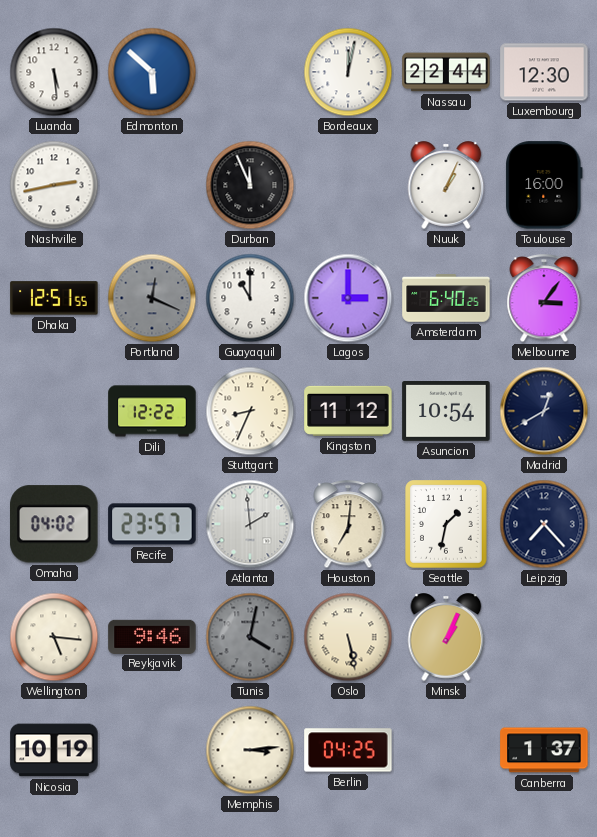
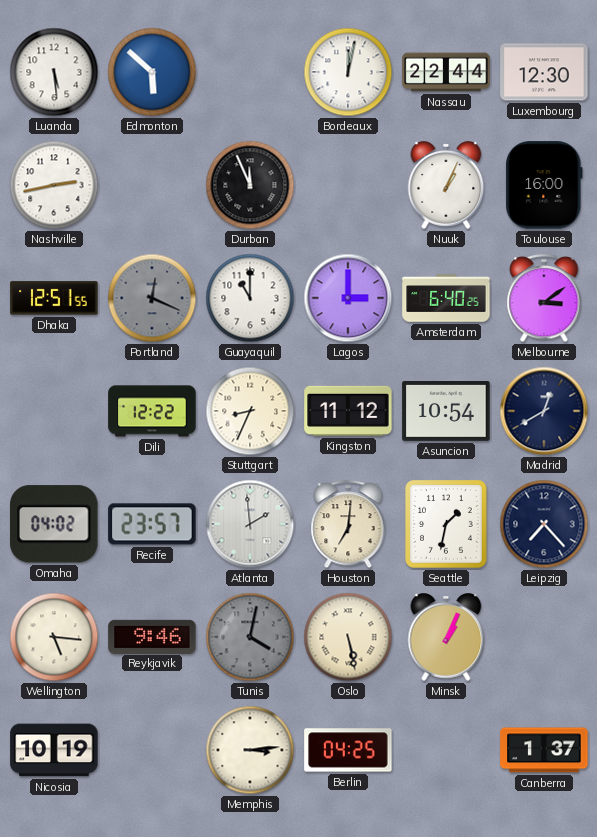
Melbourne: 3:06 -> 3:09 (544, 299)
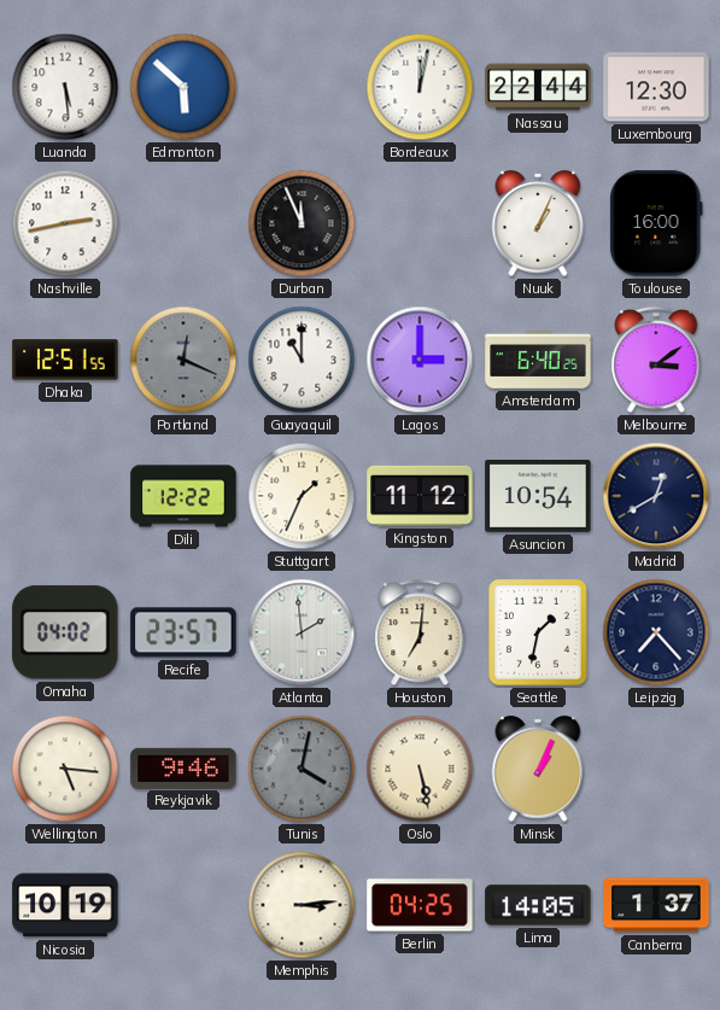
Stuttgart: 8:34 -> 1:34 (302, 496)
Lima: none -> 14:05 (538, 905)
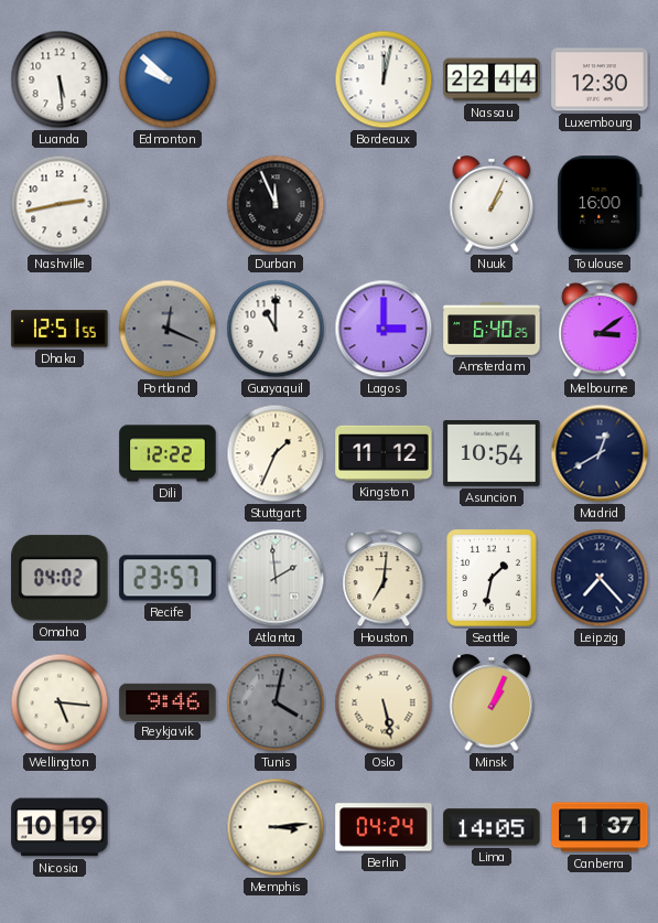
Edmonton: 5:52 -> 9:52 (168, 79)
Berlin: 04:25 -> 04:24 (384, 827)
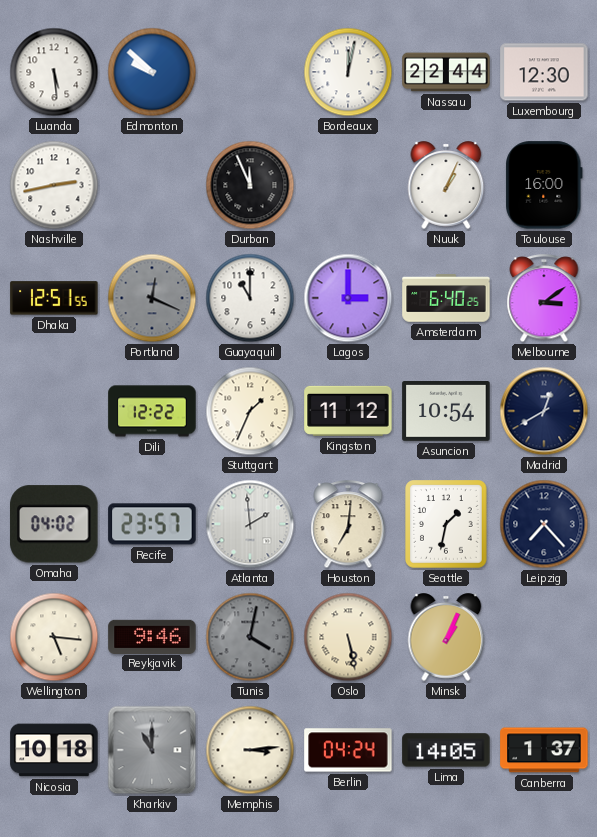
Nicosia: 10:19 -> 10:18 (54, 750)
Kharkiv: none -> 11:00 (152, 750)
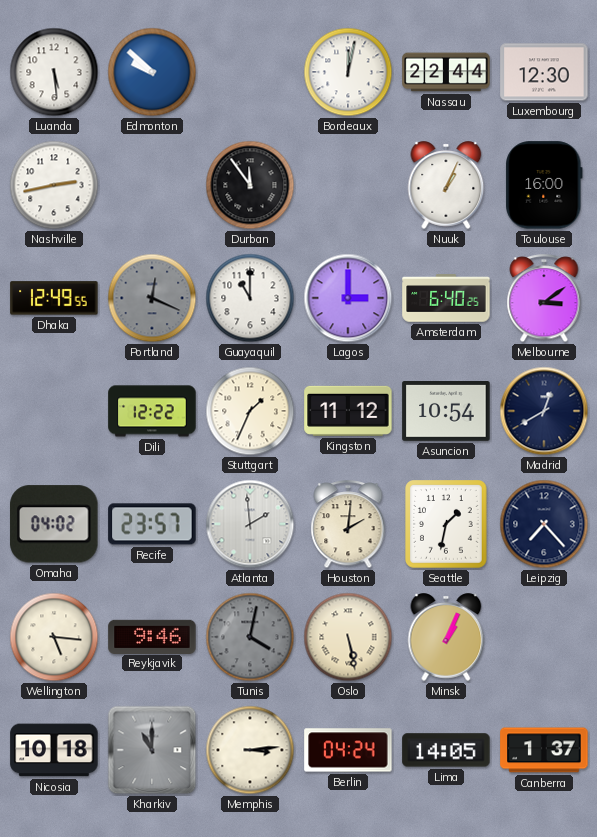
Durban: 11:56 -> 11:54 (250, 185)
Dhaka: 12:51 -> 12:49 (54, 298)
Houston: 7:01 -> 2:01 (348, 525)
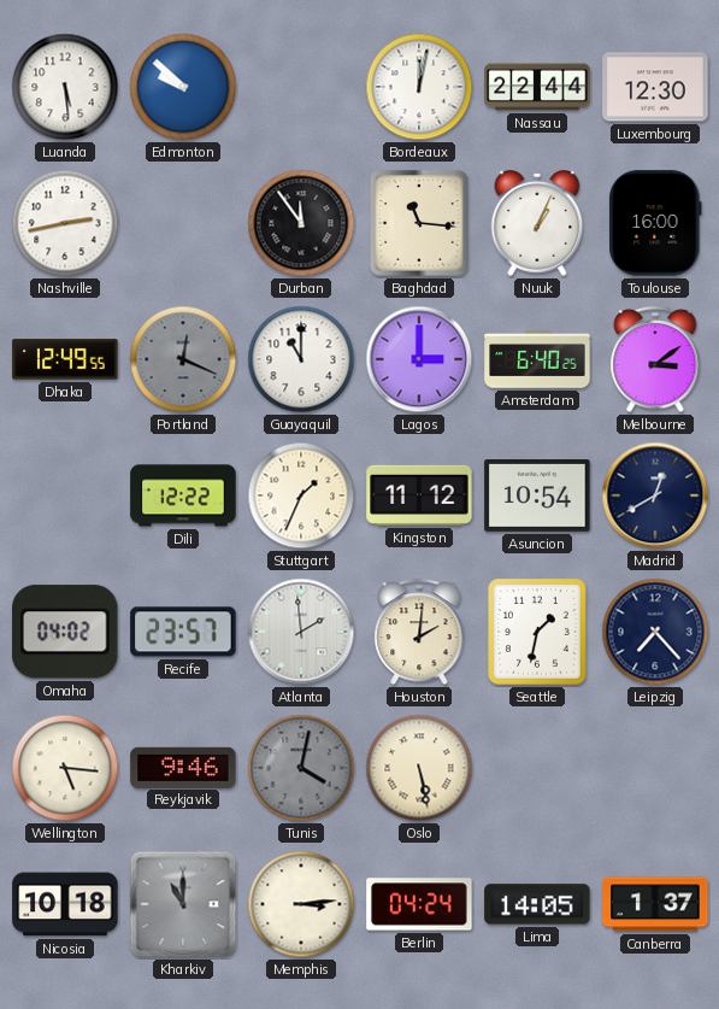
Baghdad: none -> 11:16 (420, 224)
Minsk: 1:04 -> none (446, 637)
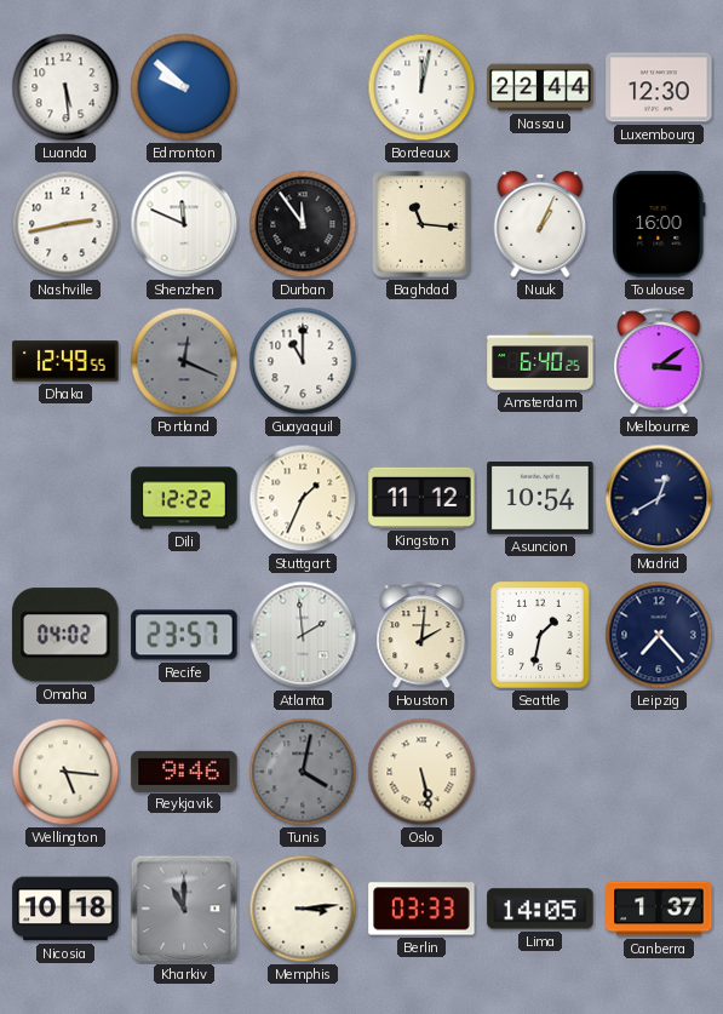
Shenzhen: none -> 11:49 (184, 224)
Lagos: 3:00 -> none (419, 359)
Berlin: 04:24 -> 03:33 (421, 909)
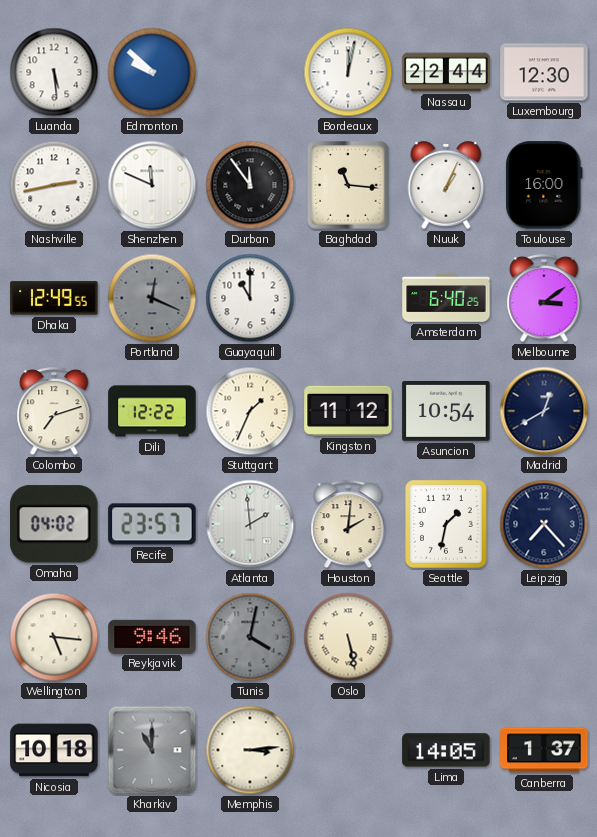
Colombo: none -> 7:12 (54, 412)
Berlin: 03:33 -> none (421, 909)
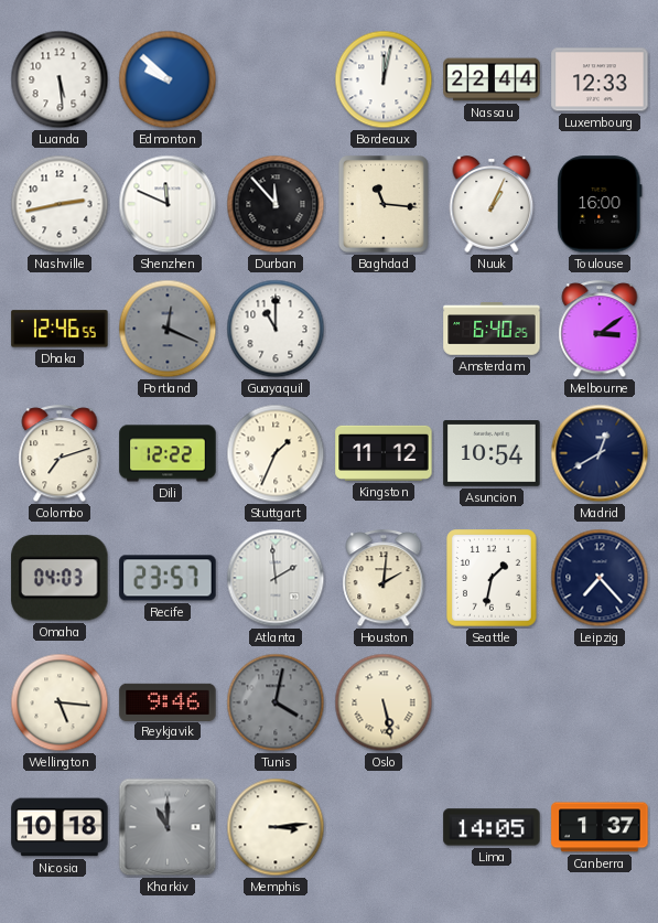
Luxembourg: 12:30 -> 12:33 (600, 79)
Durban: 11:54 -> 11:53 (276, 204)
Dhaka: 12:49 -> 12:46 (60, 329)
Omaha: 04:02 -> 04:03 (60, 578)
